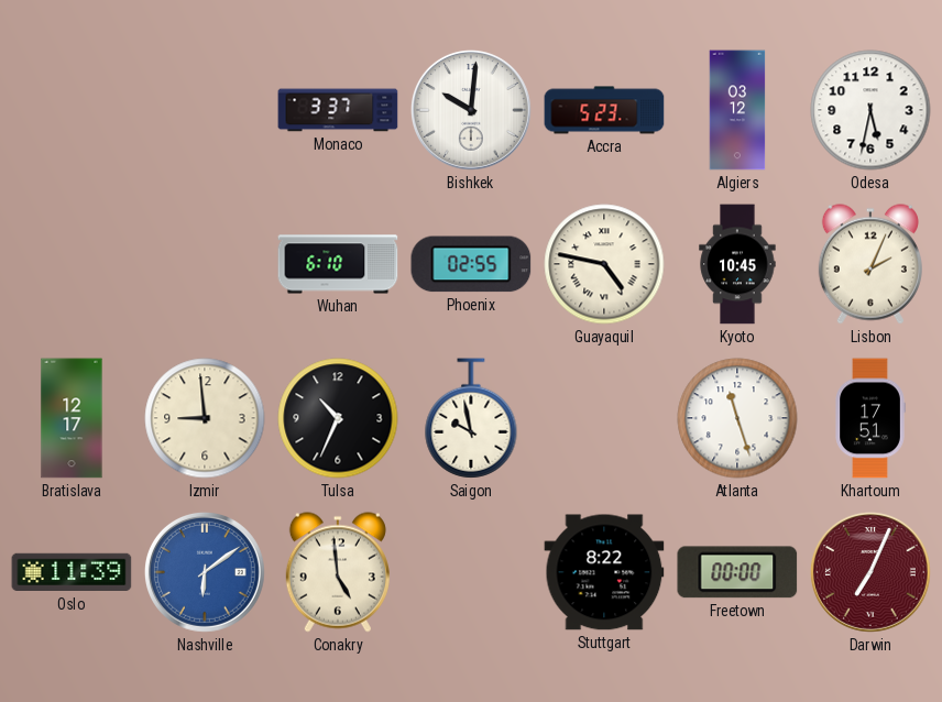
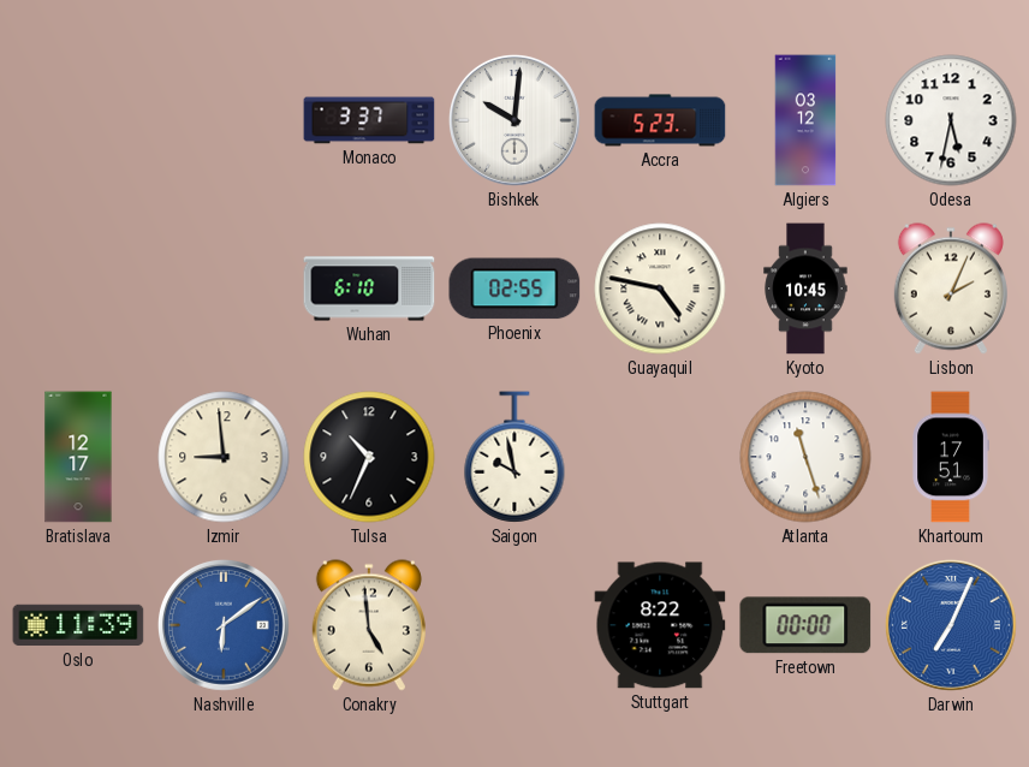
Darwin dial: burgundy -> blue (951, 625)
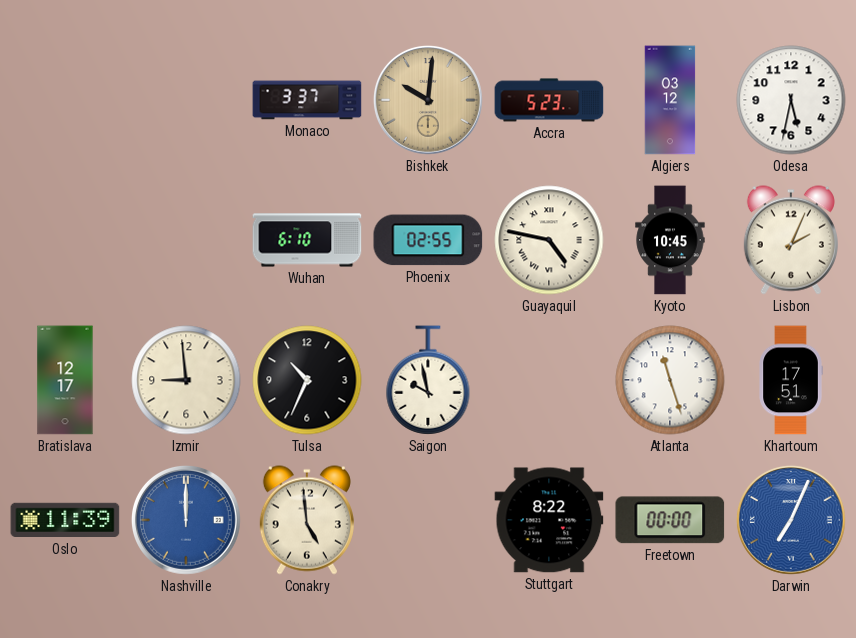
Bishkek dial: white -> champagne (428, 100)
Nashville: 6:09 -> 12:00 (186, 520)
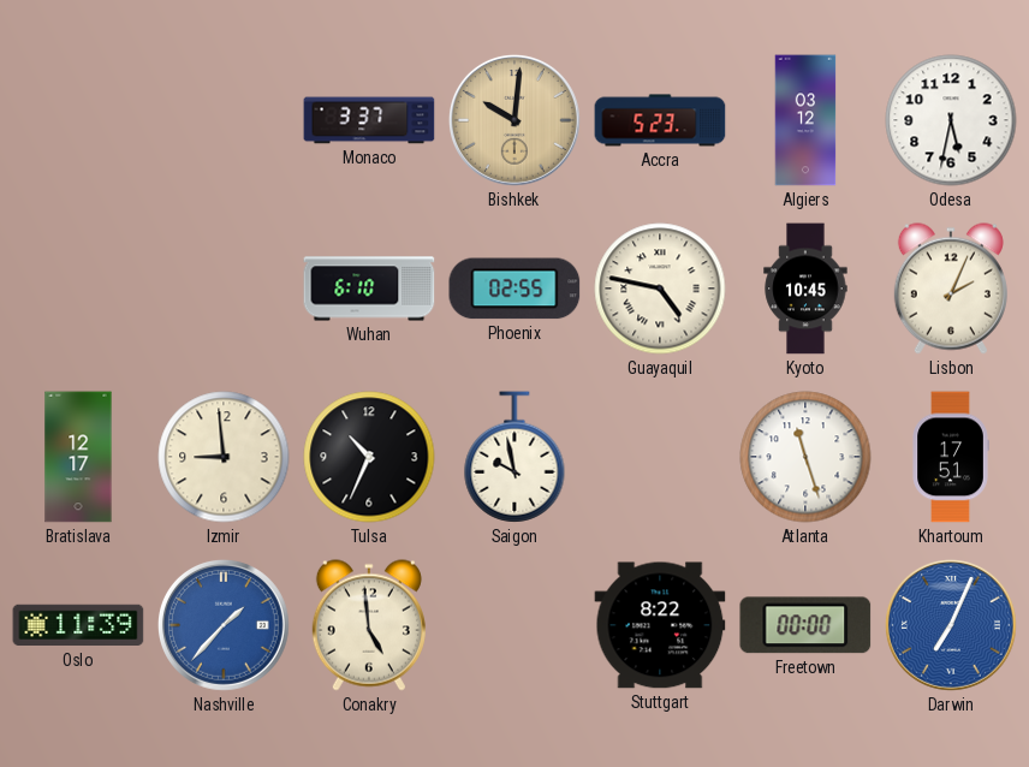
Nashville: 12:00 -> 1:37 (224, 625)
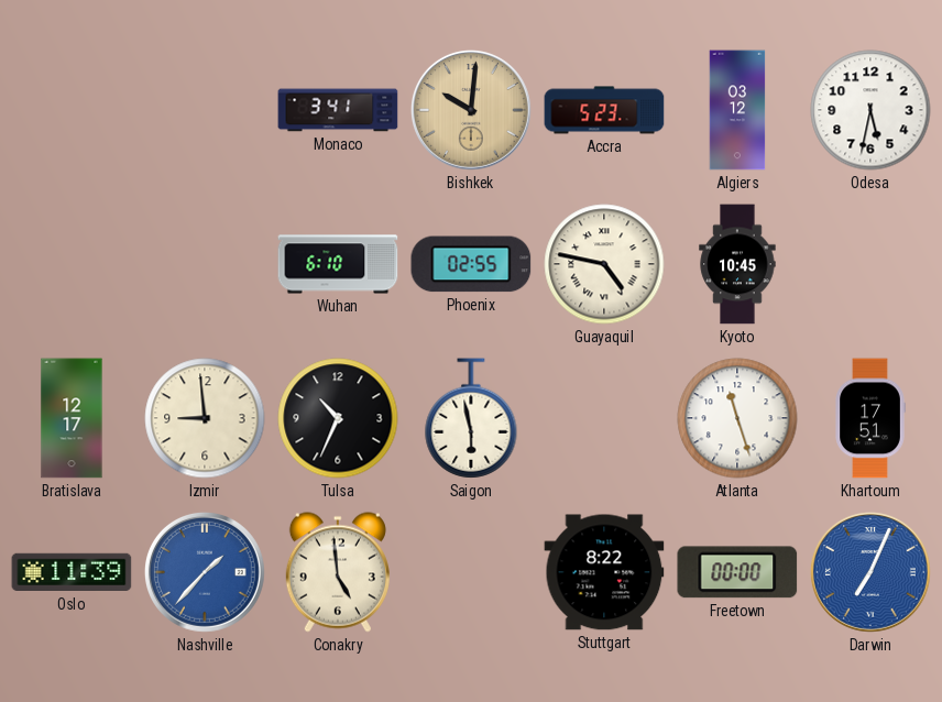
Monaco: 3:37 -> 3:41 (338, 110)
Lisbon: 2:04 -> none (951, 289)
Saigon: 9:58 -> 5:58 (471, 418)
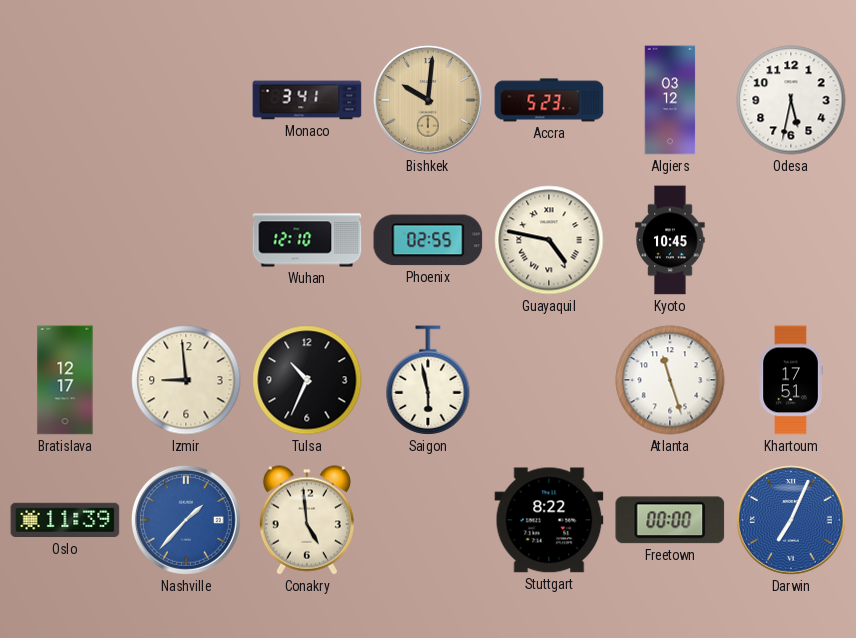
Wuhan: 6:10 -> 12:10 (307, 240)
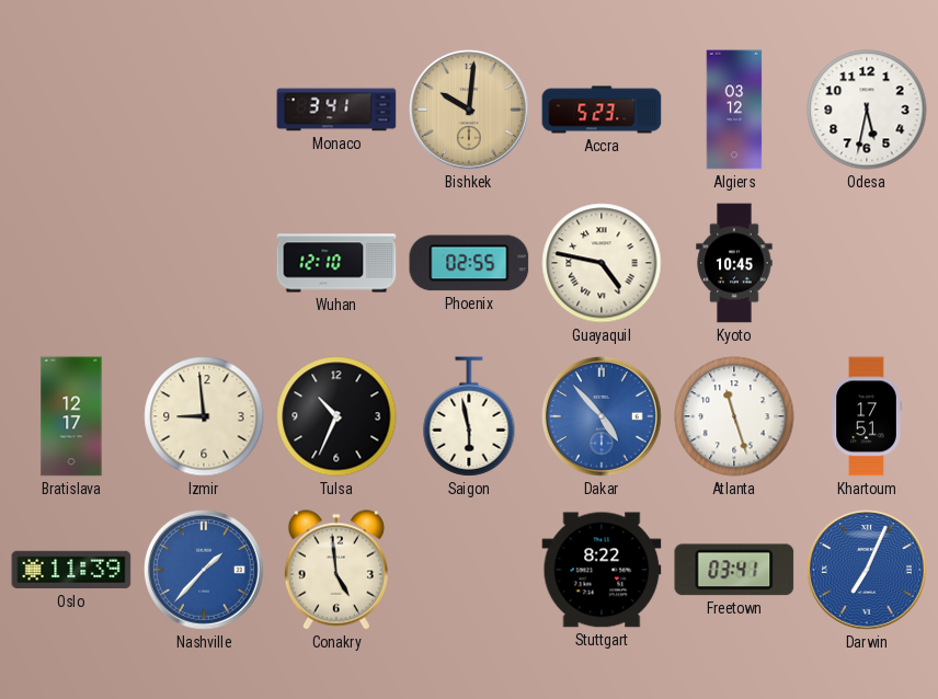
Dakar: none -> 4:53 (602, 416)
Freetown: 00:00 -> 03:41 (734, 570)
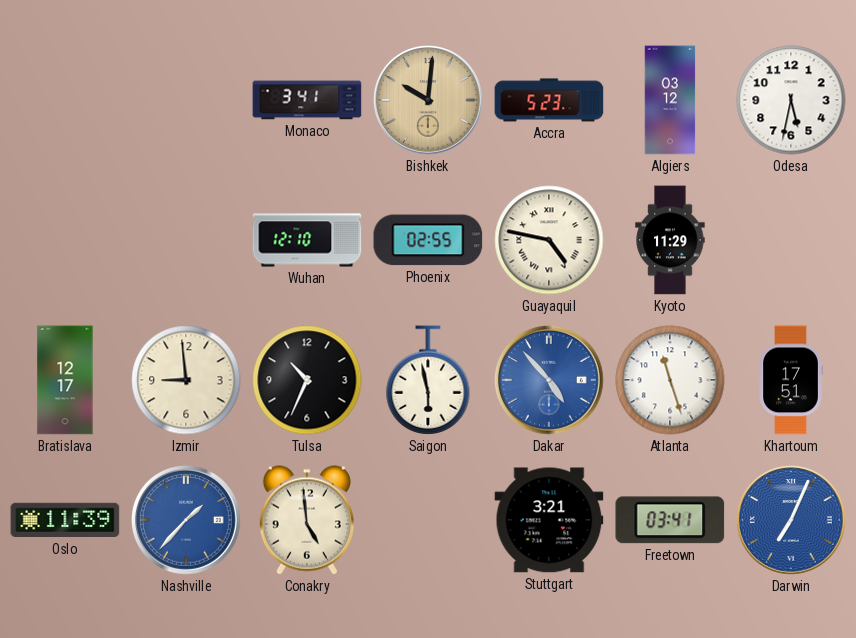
Kyoto: 10:45 -> 11:29 (670, 240)
Stuttgart: 8:22 -> 3:21 (549, 520)
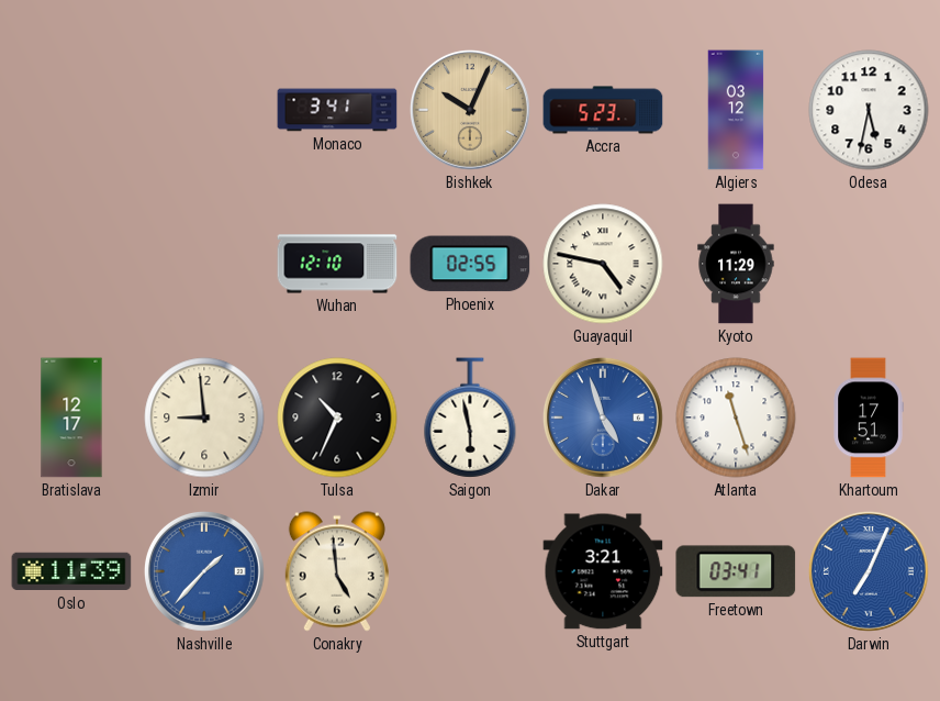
Bishkek: 10:01 -> 10:04 (470, 110)
Dakar: 4:53 -> 4:57 (603, 418)
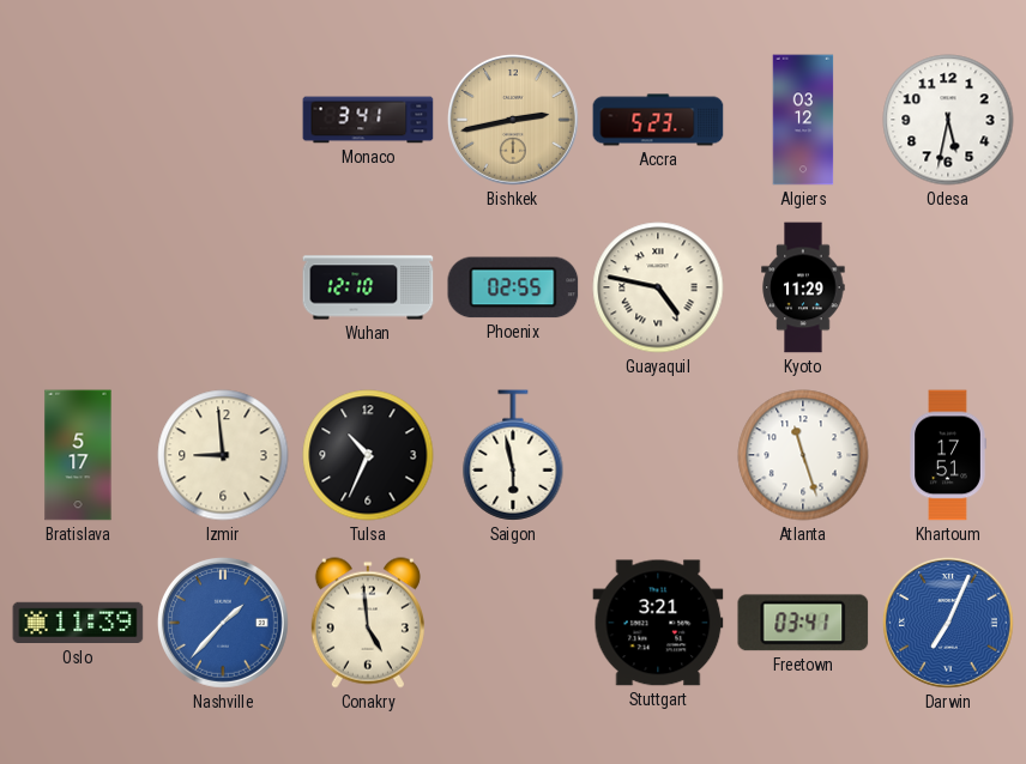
Bishkek: 10:04 -> 2:43 (513, 120)
Bratislava: 12:17 -> 5:17 (78, 455)
Dakar: 4:57 -> none (603, 418)
